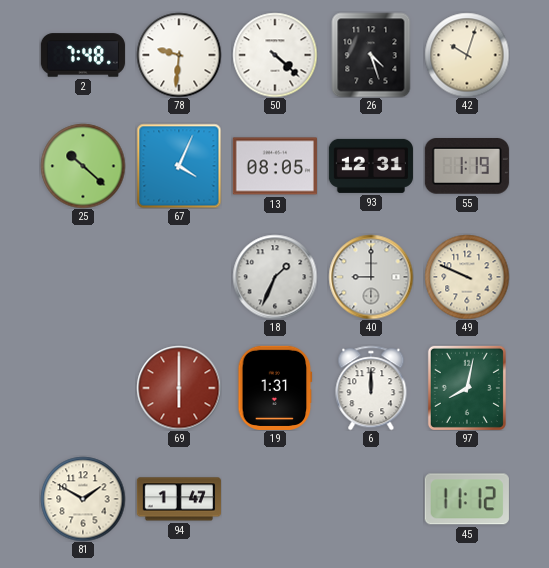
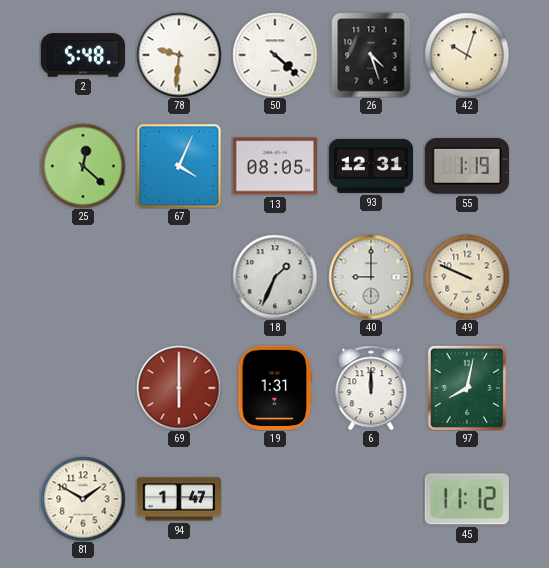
2: 7:48 -> 5:48 (83, 55)
25: 10:22 -> 12:22 (83, 166)
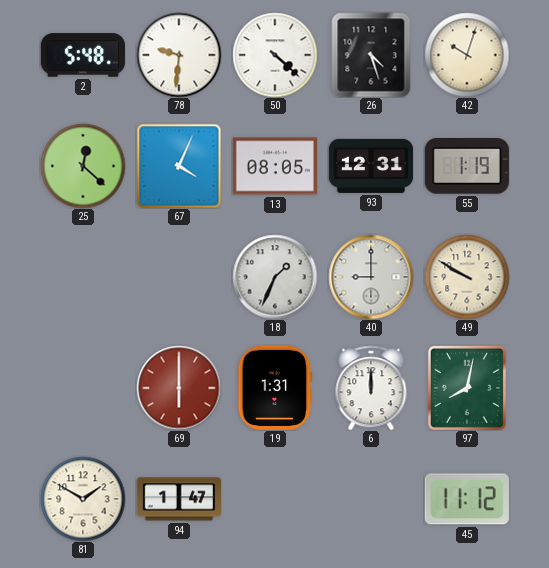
49: 9:49 -> 9:50 (467, 277)
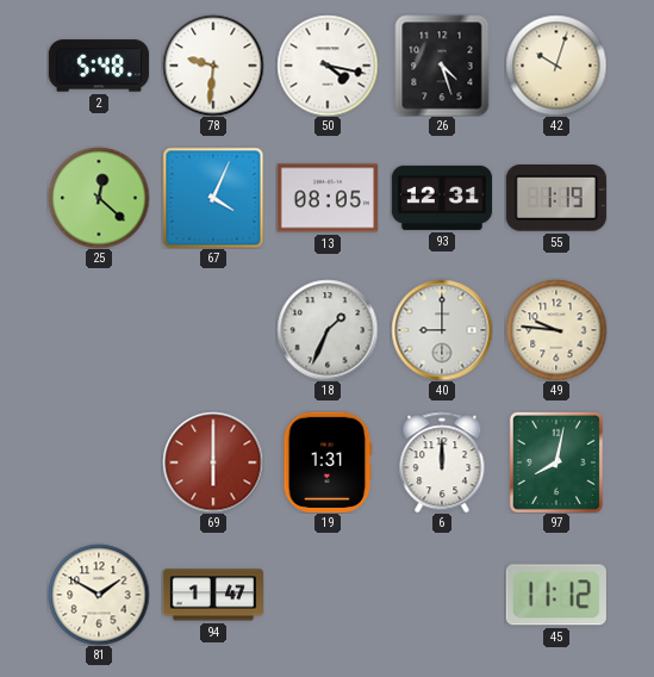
50: 4:22 -> 4:17 (328, 66)
49: 9:50 -> 9:46 (556, 330)
